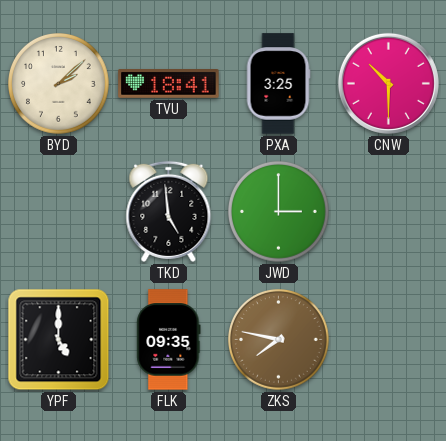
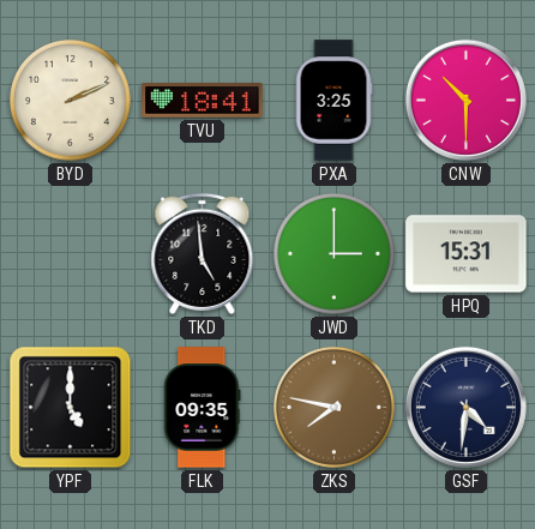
BYD: 2:08 -> 2:11 (71, 101)
HPQ: none -> 15:31 (467, 254)
GSF: none -> 4:31 (465, 407)
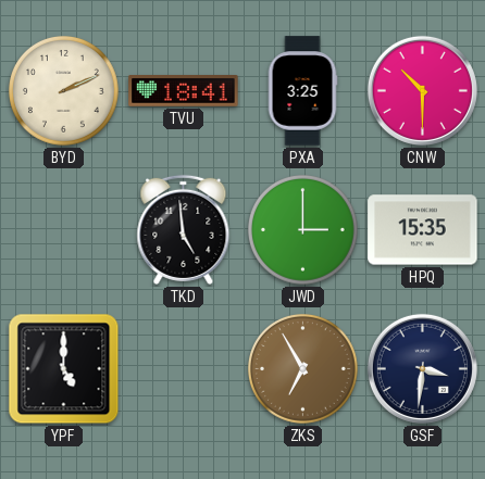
HPQ: 15:31 -> 15:35 (423, 230)
FLK: 09:35 -> none (203, 408)
ZKS: 7:47 -> 6:55 (303, 369)
GSF: 4:31 -> 3:31 (422, 368)
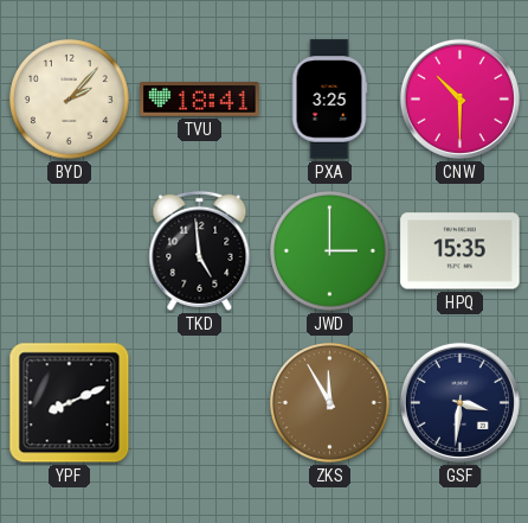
BYD: 2:11 -> 2:07 (70, 100)
YPF: 5:00 -> 8:11 (70, 403)
ZKS: 6:55 -> 11:55 (330, 403)
